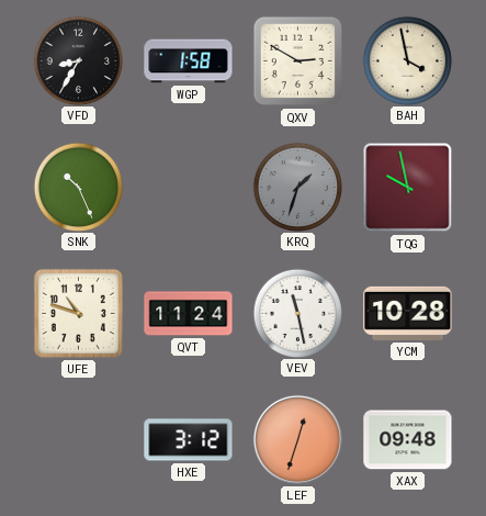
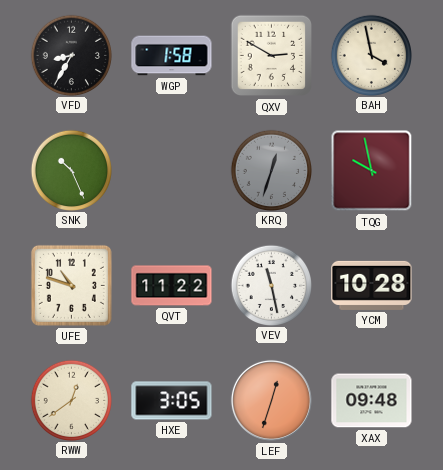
KRQ: 1:33 -> 12:33 (271, 170)
QVT: 11:24 -> 11:22 (172, 286)
RWW: none -> 12:39 (71, 400)
HXE: 3:12 -> 3:05 (172, 401)
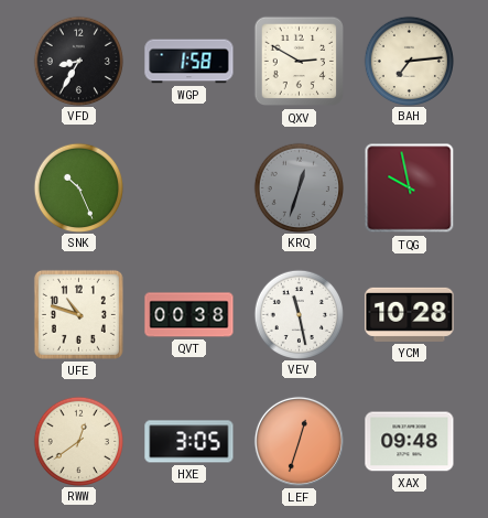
BAH: 3:58 -> 7:14 (409, 61)
QVT: 11:22 -> 00:38 (189, 315)
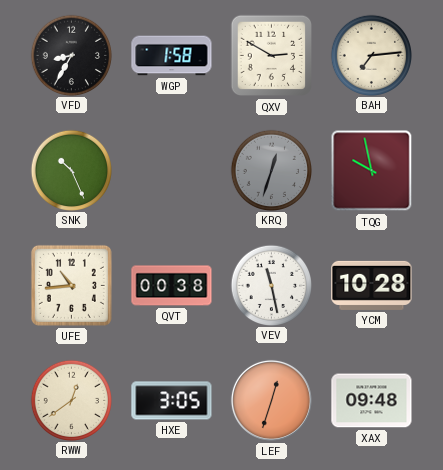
UFE: 10:48 -> 10:44 (71, 285)
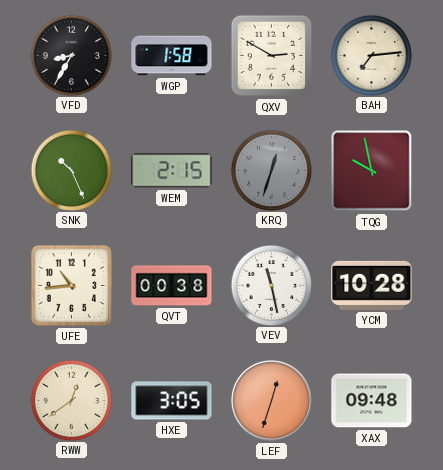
WEM: none -> 2:15 (172, 171)
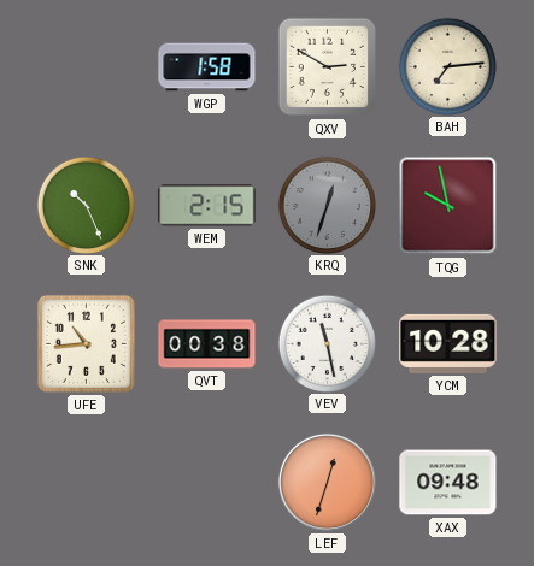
VFD: 8:35 -> none (71, 55)
RWW: 12:39 -> none (71, 400)
HXE: 3:05 -> none (172, 401)
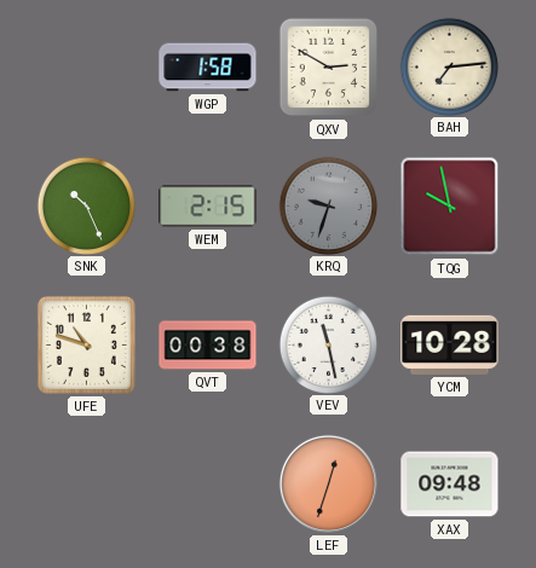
KRQ: 12:33 -> 9:33 (328, 205)
UFE: 10:44 -> 10:48 (86, 344)
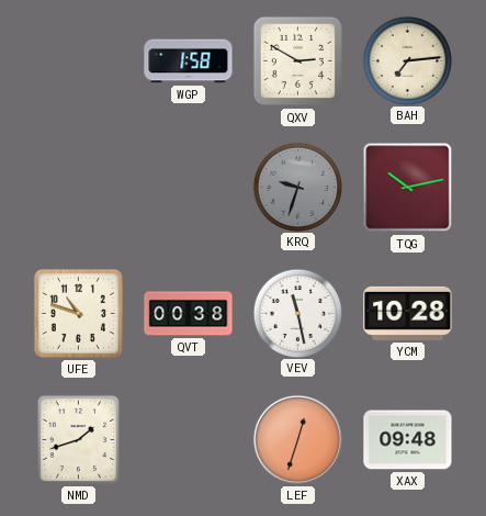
SNK: 10:26 -> none (86, 205)
WEM: 2:15 -> none (208, 207)
TQG: 9:58 -> 10:13 (408, 188)
NMD: none -> 1:42 (78, 439)
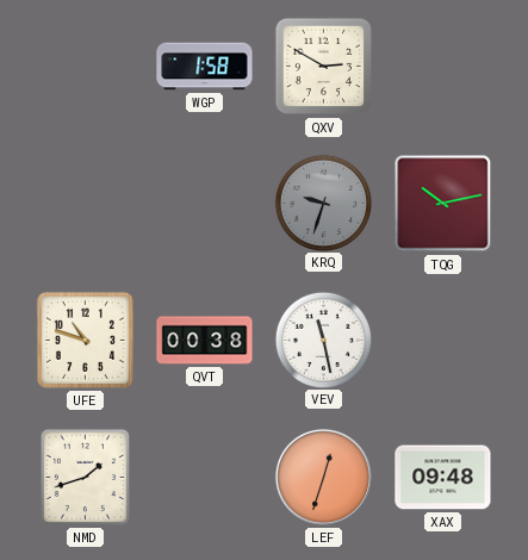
BAH: 7:14 -> none (407, 60)
YCM: 10:28 -> none (408, 313)
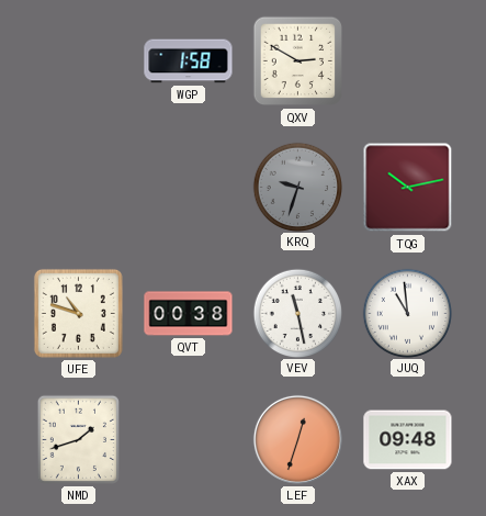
JUQ: none -> 10:59 (407, 313)
